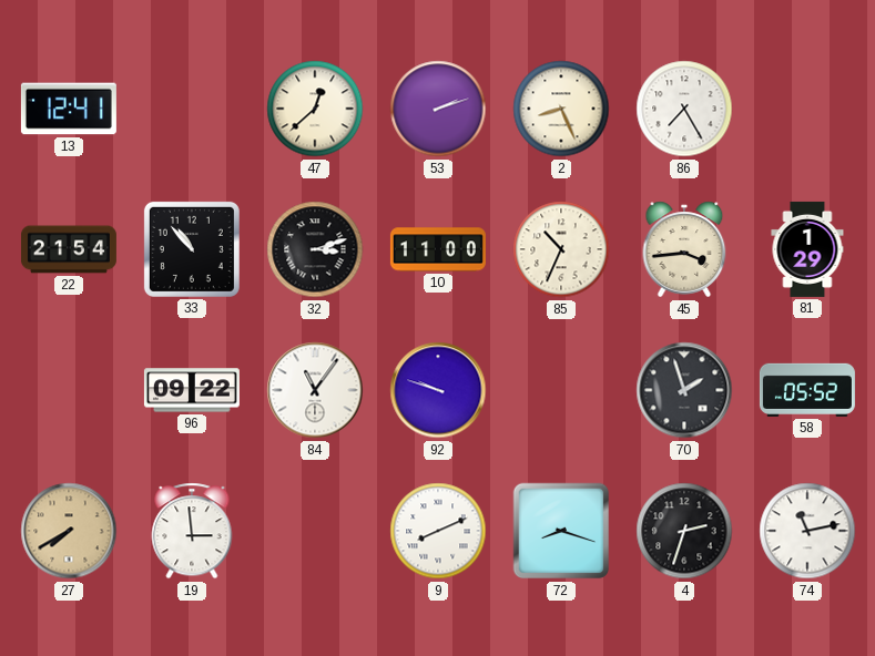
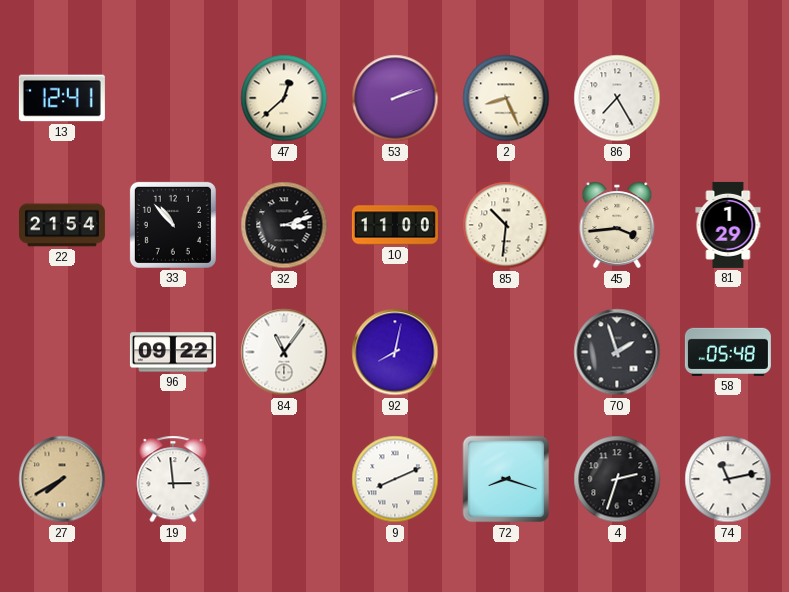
85: 10:34 -> 10:31 (506, 225)
92: 9:48 -> 8:02 (395, 352)
58: 05:52 -> 05:48 (728, 352)
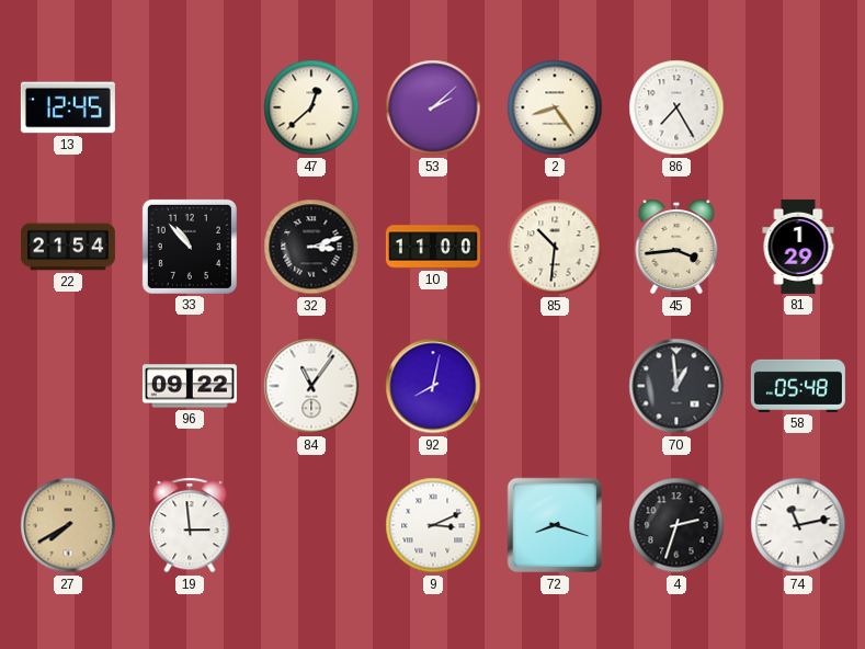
13: 12:41 -> 12:45 (68, 107)
53: 2:12 -> 2:08 (433, 107)
2: 8:26 -> 8:24 (555, 107)
70: 1:57 -> 12:59 (676, 386)
9: 8:11 -> 3:11 (433, 525)
